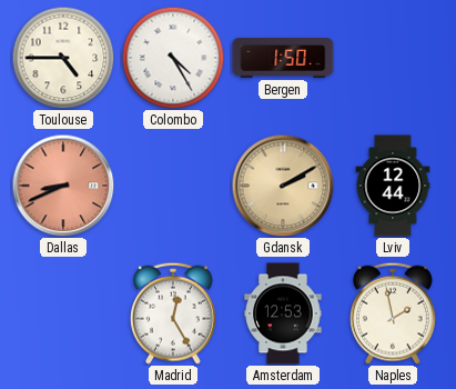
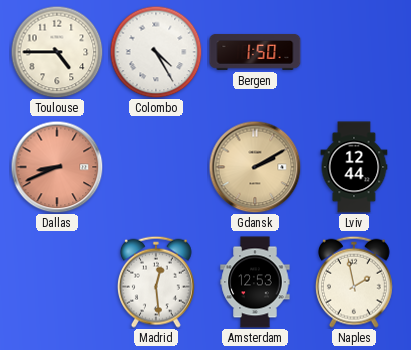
Madrid: 12:25 -> 12:29 (156, 282)
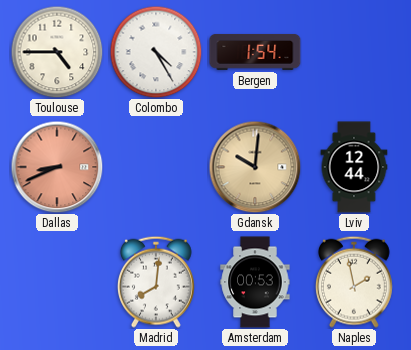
Bergen: 1:50 -> 1:54 (255, 52)
Gdansk: 2:10 -> 10:01 (255, 167)
Madrid: 12:29 -> 8:01 (156, 282)
Amsterdam: 12:53 -> 00:53 (255, 282)
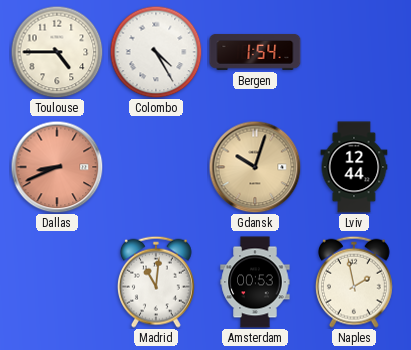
Gdansk: 10:01 -> 10:03 (255, 167)
Madrid: 8:01 -> 11:01 (156, 282)
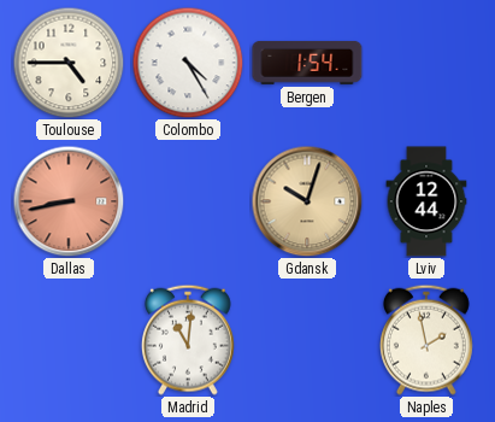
Dallas: 8:41 -> 8:43 (69, 201)
Amsterdam: 00:53 -> none (255, 282)
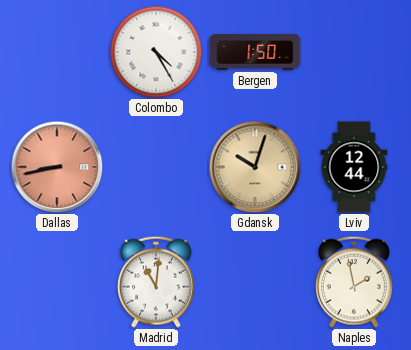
Toulouse: 4:45 -> none (69, 63)
Bergen: 1:54 -> 1:50 (255, 52)
